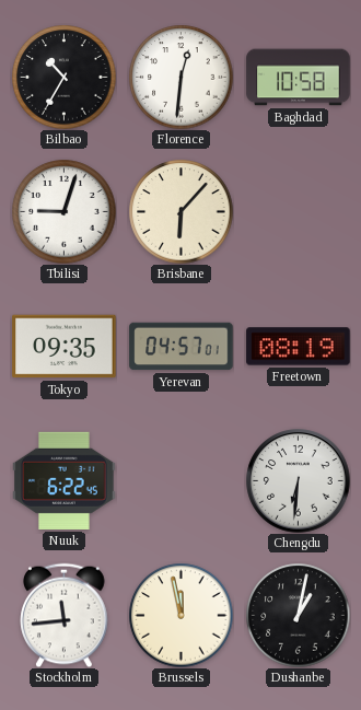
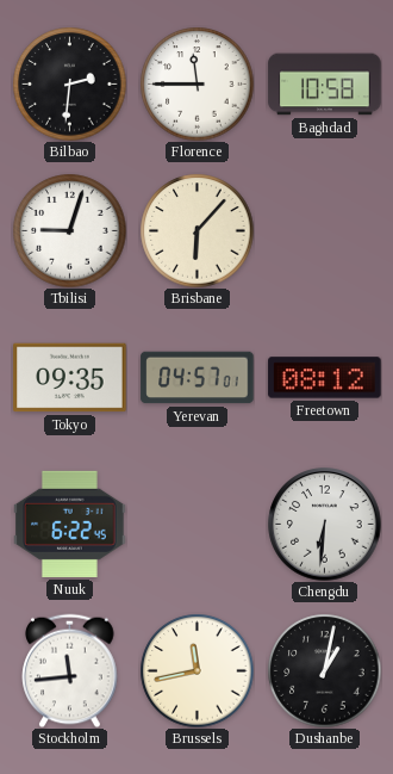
Bilbao: 10:35 -> 2:31 (69, 83)
Florence: 12:31 -> 11:45 (196, 83)
Freetown: 08:19 -> 08:12 (325, 378)
Brussels: 11:58 -> 11:43 (196, 670)
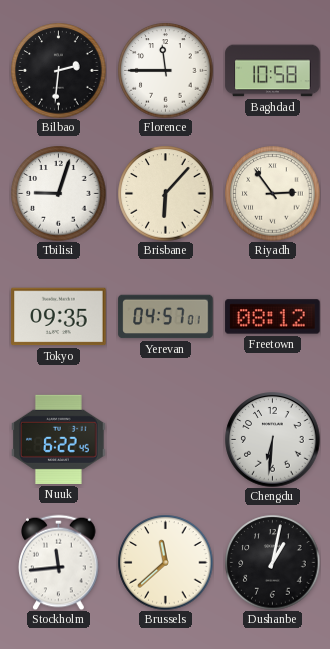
Riyadh: none -> 2:54 (272, 193)
Brussels: 11:43 -> 11:38 (165, 562)
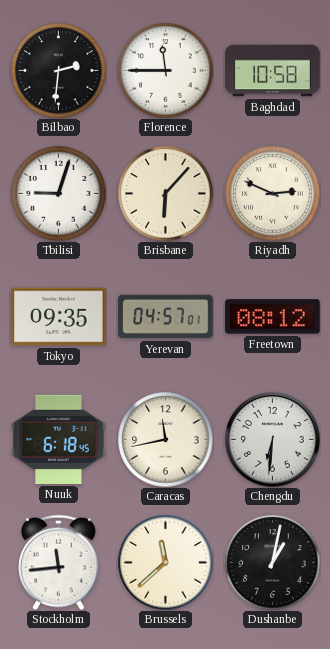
Riyadh: 2:54 -> 2:49 (272, 193)
Nuuk: 6:22 -> 6:18 (59, 439)
Caracas: none -> 11:43 (165, 439)
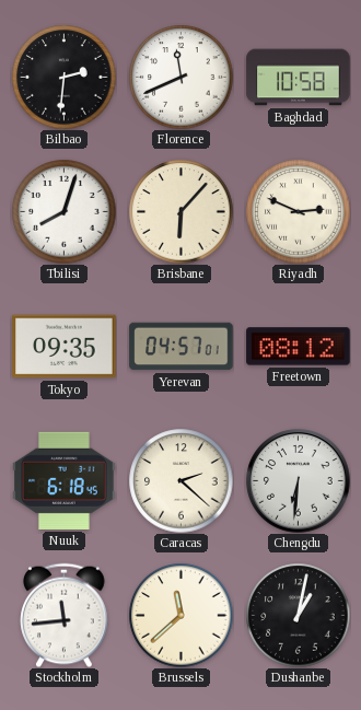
Florence: 11:45 -> 11:41 (180, 77)
Tbilisi: 9:03 -> 8:03 (63, 211)
Caracas: 11:43 -> 2:22 (180, 480)
